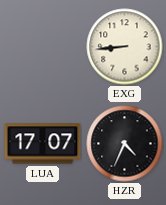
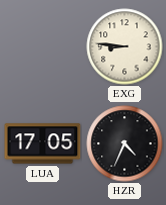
EXG: 8:44 -> 8:46 (125, 47)
LUA: 17:07 -> 17:05 (43, 144)
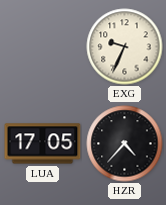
EXG: 8:46 -> 9:34 (125, 47)
HZR: 4:34 -> 4:37 (125, 144)
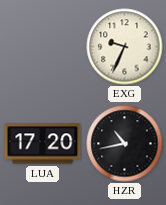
LUA: 17:05 -> 17:20 (43, 144)
HZR: 4:37 -> 10:43 (125, 144)
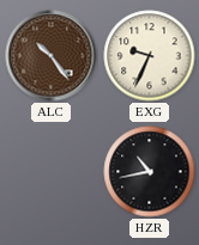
ALC: none -> 10:24 (52, 56)
LUA: 17:20 -> none (43, 144)
